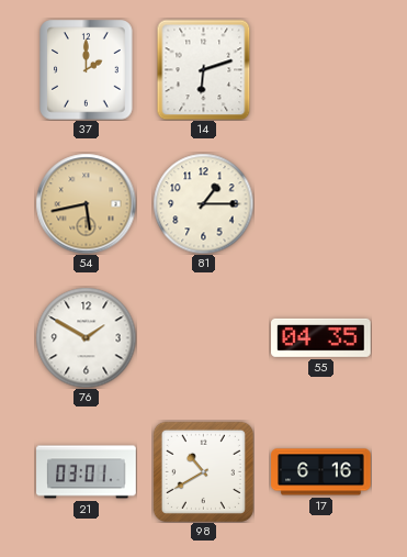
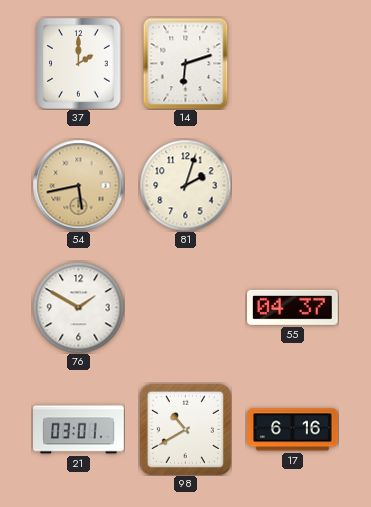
81: 1:15 -> 2:03 (185, 185)
55: 04:35 -> 04:37 (293, 307)
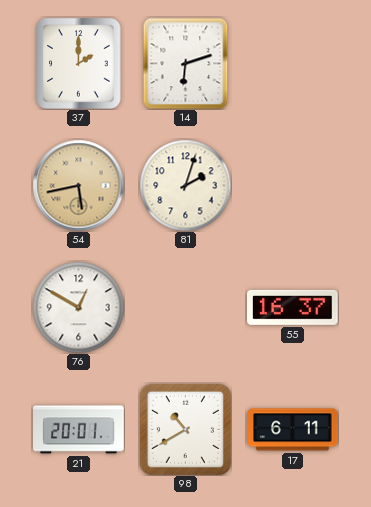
76: 1:50 -> 12:50 (78, 307)
55: 04:37 -> 16:37 (293, 307)
21: 03:01 -> 20:01 (79, 430)
17: 6:16 -> 6:11 (293, 430)
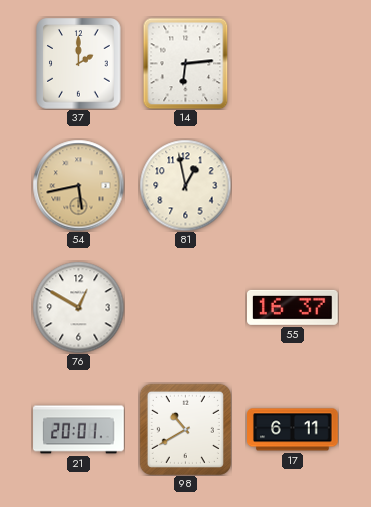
14: 6:12 -> 6:14 (186, 63)
81: 2:03 -> 12:58 (185, 185)
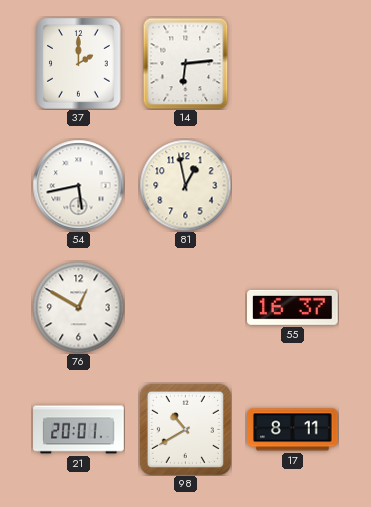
54 dial: champagne -> white (78, 185)
17: 6:11 -> 8:11 (293, 430)
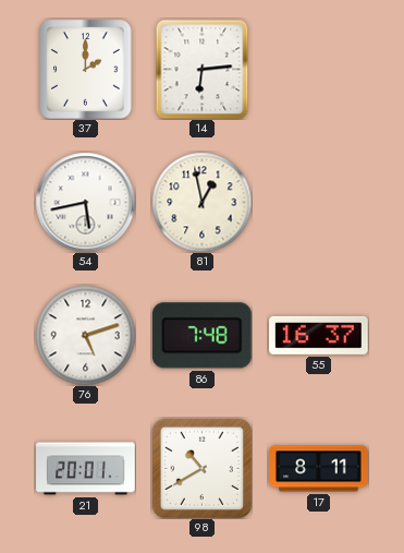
76: 12:50 -> 5:12 (85, 335)
86: none -> 7:48 (201, 336)
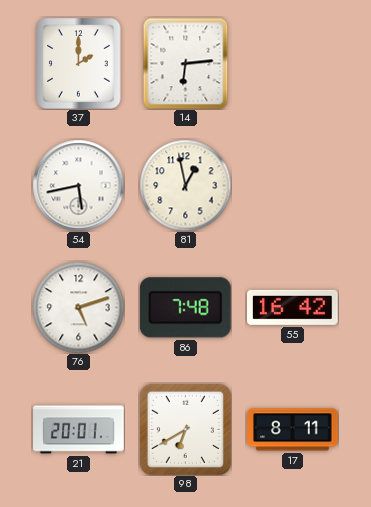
55: 16:37 -> 16:42 (293, 307)
98: 10:40 -> 6:40 (185, 429)
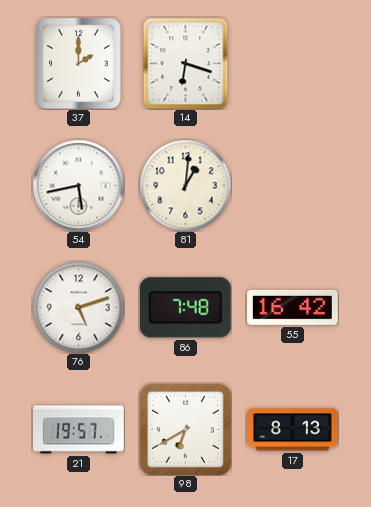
14: 6:14 -> 6:18 (186, 63)
81: 12:58 -> 1:01 (185, 185)
21: 20:01 -> 19:57 (79, 430)
17: 8:11 -> 8:13 (293, 430)
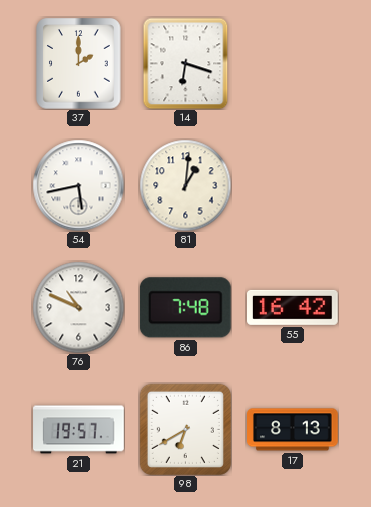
76: 5:12 -> 10:49 (78, 307)
